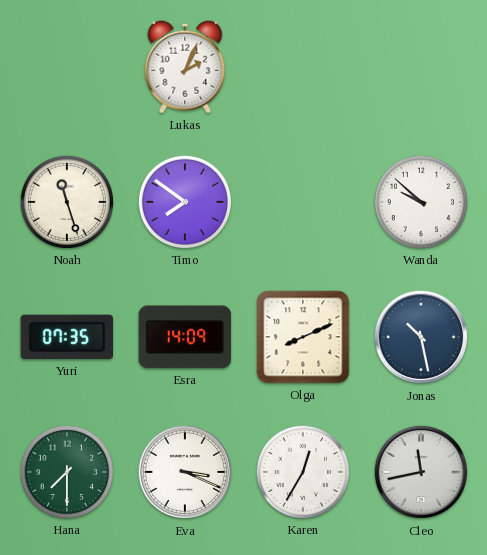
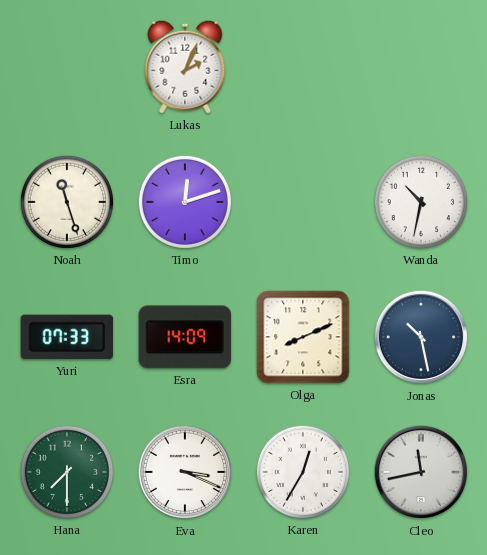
Timo: 7:51 -> 12:12 (185, 202)
Wanda: 9:52 -> 10:32 (421, 202)
Yuri: 07:35 -> 07:33 (67, 337)
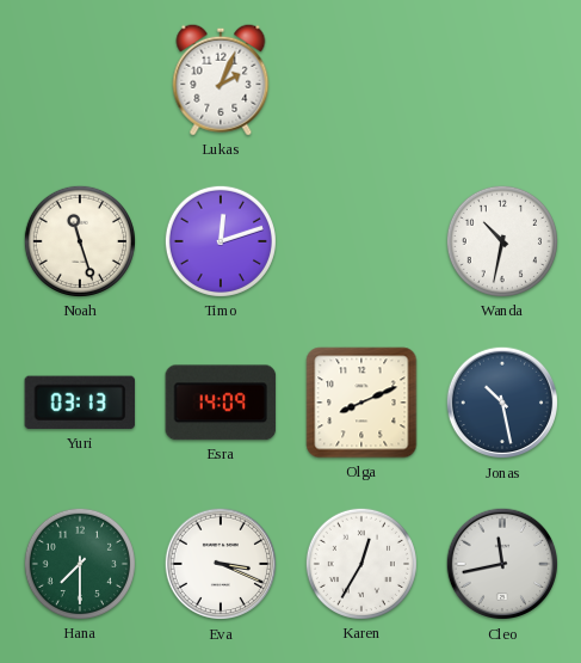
Yuri: 07:33 -> 03:13 (80, 403)
